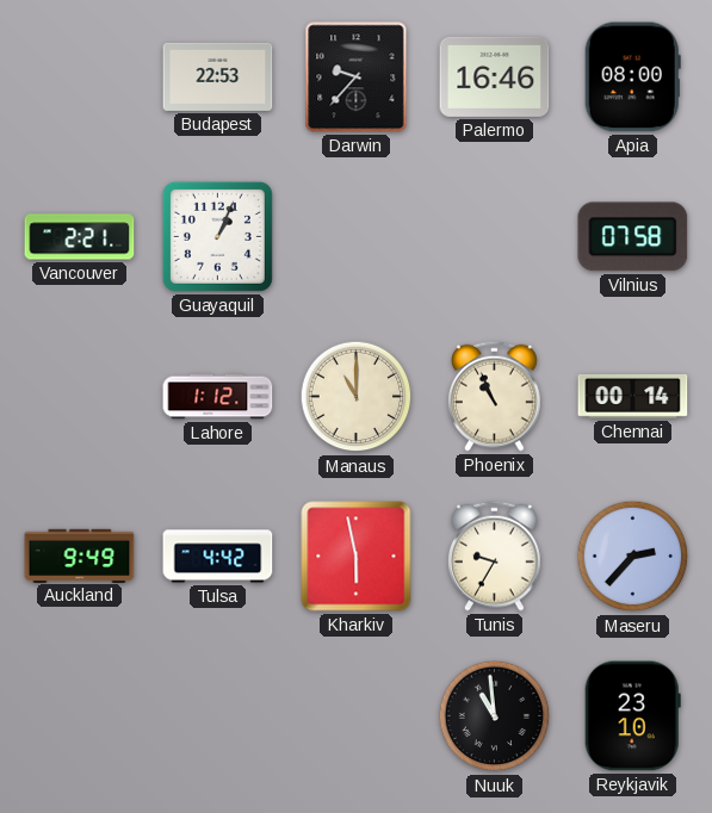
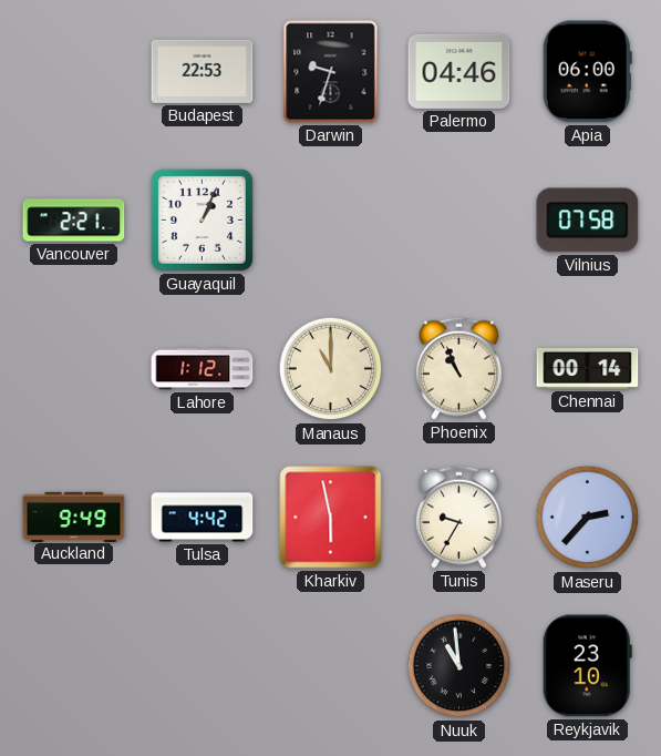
Darwin: 9:37 -> 9:33 (331, 72)
Palermo: 16:46 -> 04:46 (459, 71)
Apia: 08:00 -> 06:00 (587, 72)
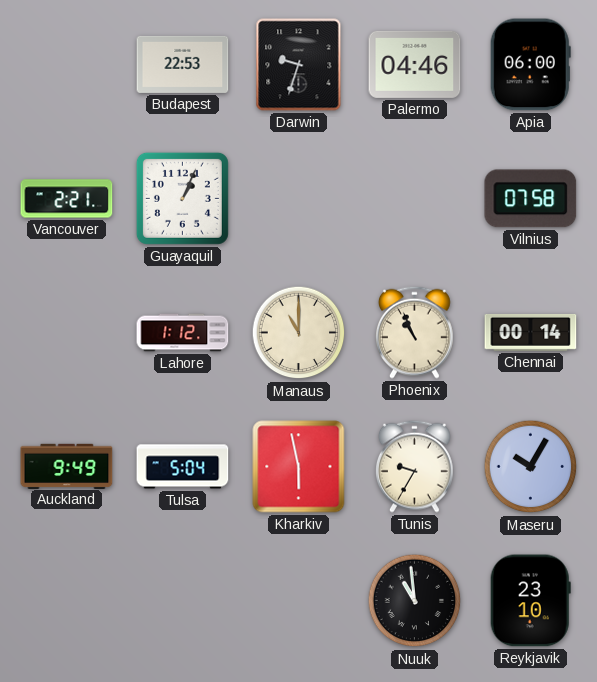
Tulsa: 4:42 -> 5:04 (183, 467)
Maseru: 2:37 -> 10:05 (531, 467)
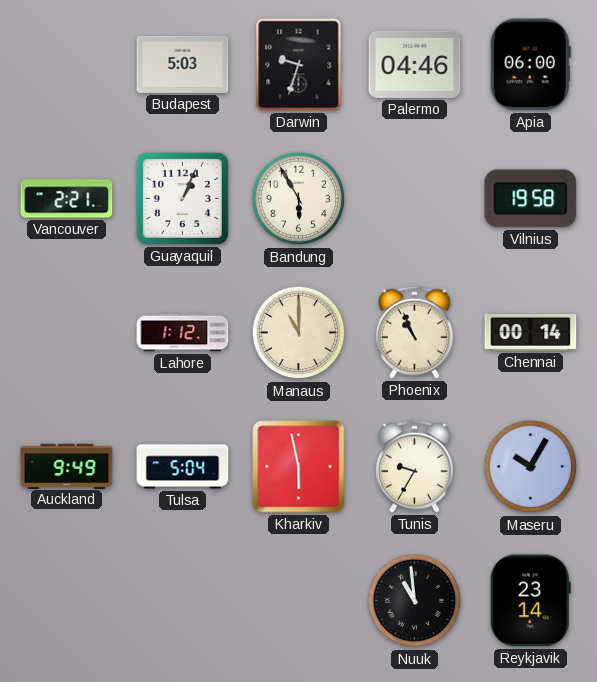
Budapest: 22:53 -> 5:03 (183, 64)
Bandung: none -> 5:55 (299, 199)
Vilnius: 07:58 -> 19:58 (531, 199)
Reykjavik: 23:10 -> 23:14 (530, 601)
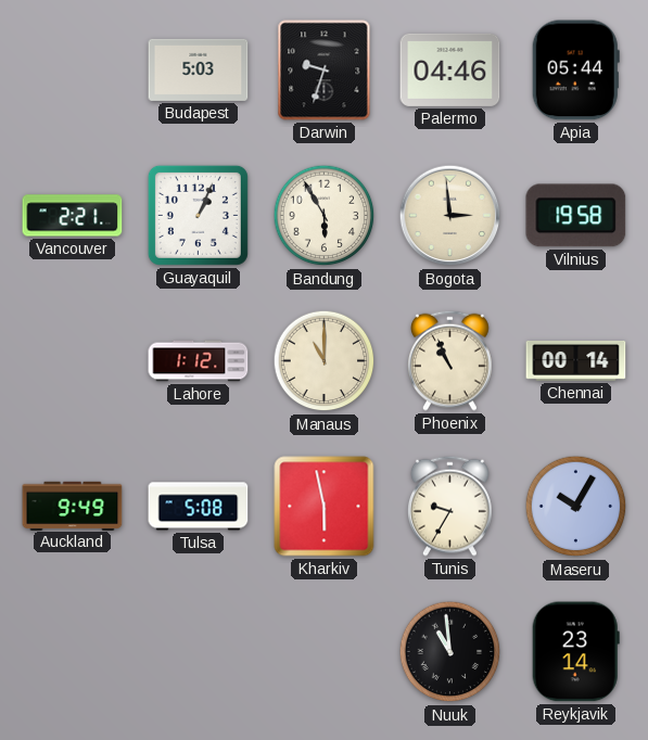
Apia: 06:00 -> 05:44 (575, 71)
Bogota: none -> 2:59 (450, 216)
Tulsa: 5:04 -> 5:08 (199, 507)
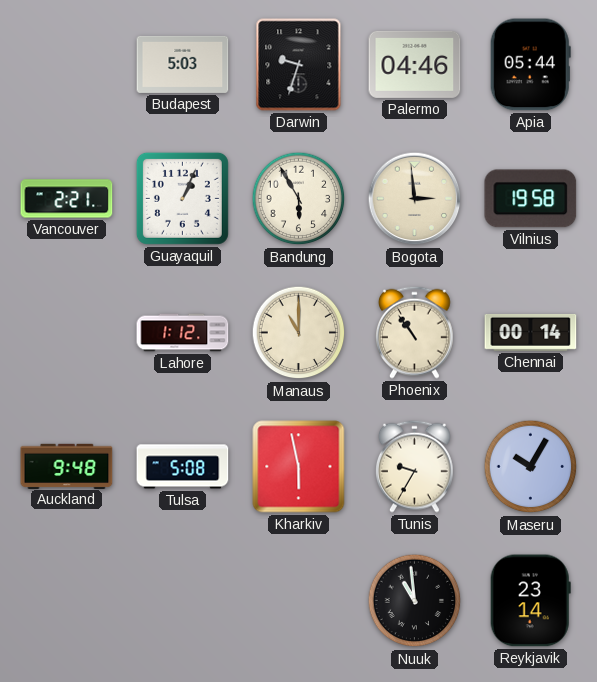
Phoenix: 10:56 -> 10:54 (415, 332)
Auckland: 9:49 -> 9:48 (67, 466)
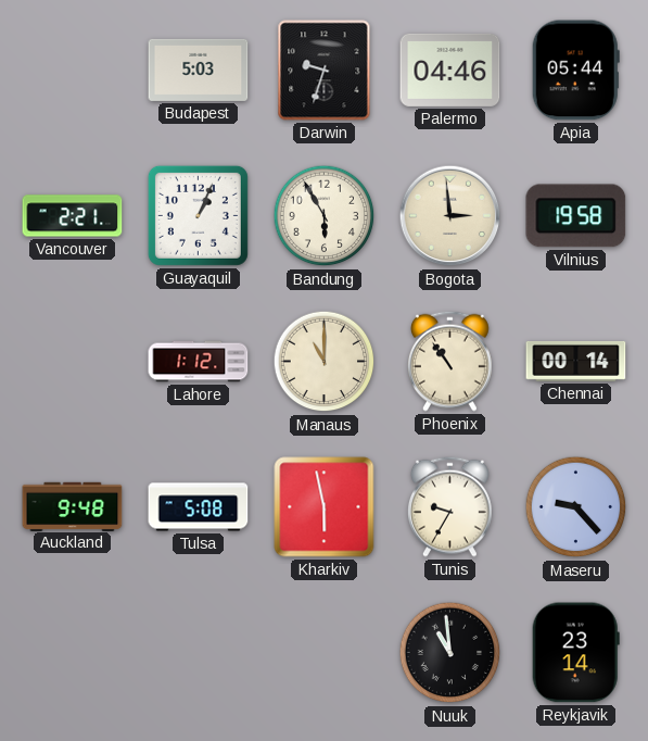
Maseru: 10:05 -> 9:23 (576, 507)
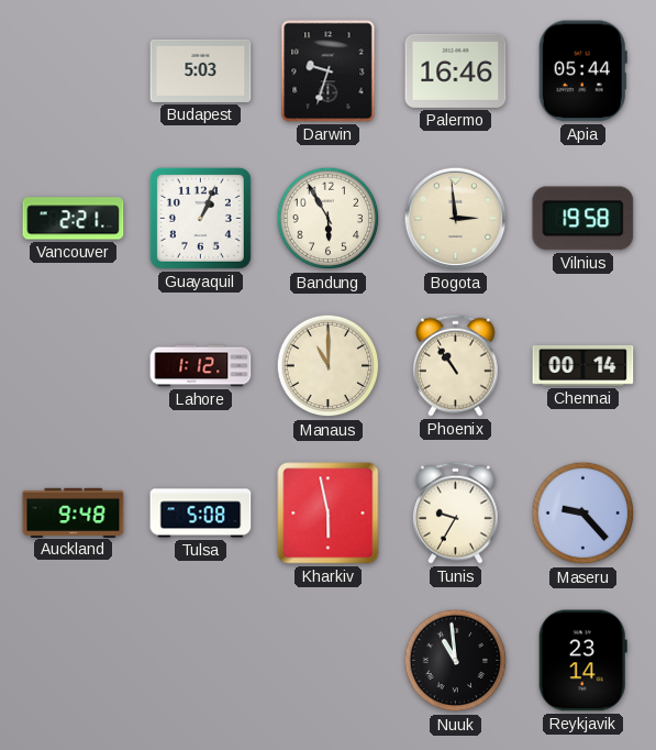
Palermo: 04:46 -> 16:46 (456, 70)
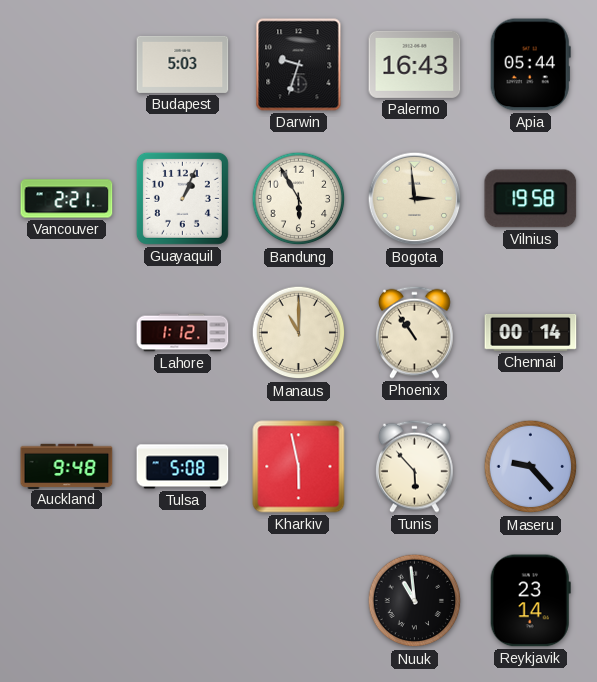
Palermo: 16:46 -> 16:43 (415, 64)
Tunis: 9:35 -> 5:53 (415, 466)
